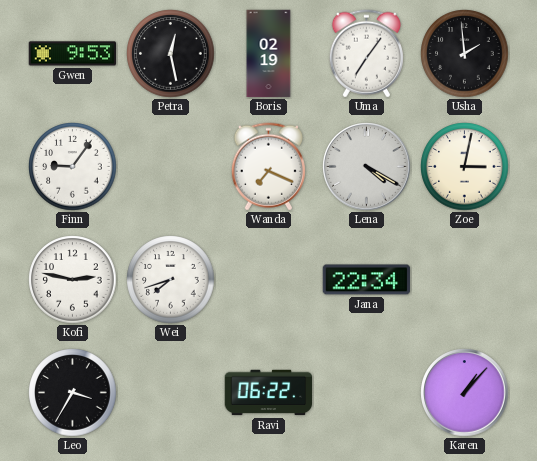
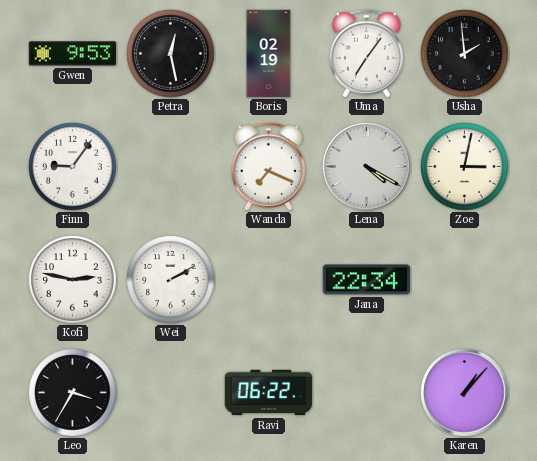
Wei: 7:42 -> 2:10 (171, 280)
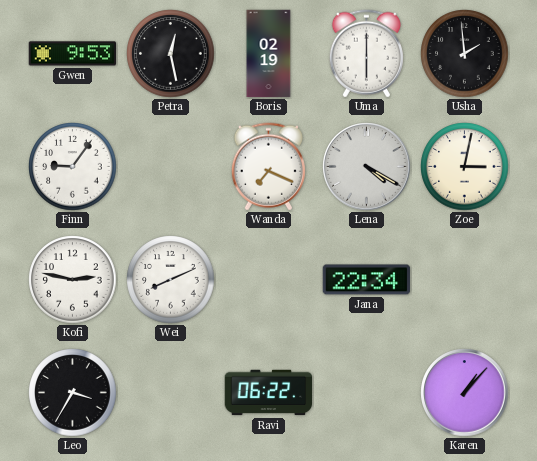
Uma: 7:06 -> 6:00 (366, 54)
Wei: 2:10 -> 8:11 (171, 280)
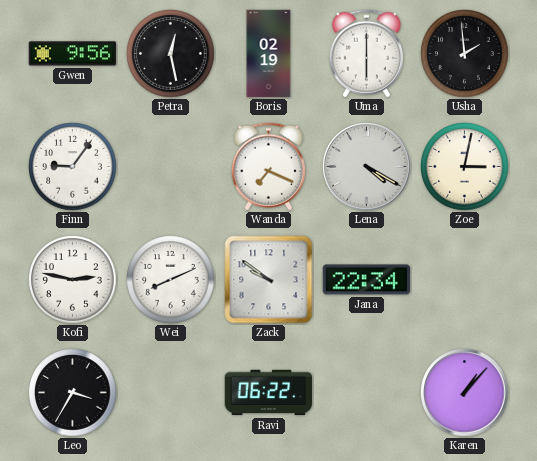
Gwen: 9:53 -> 9:56 (73, 54)
Zack: none -> 9:51 (269, 280)
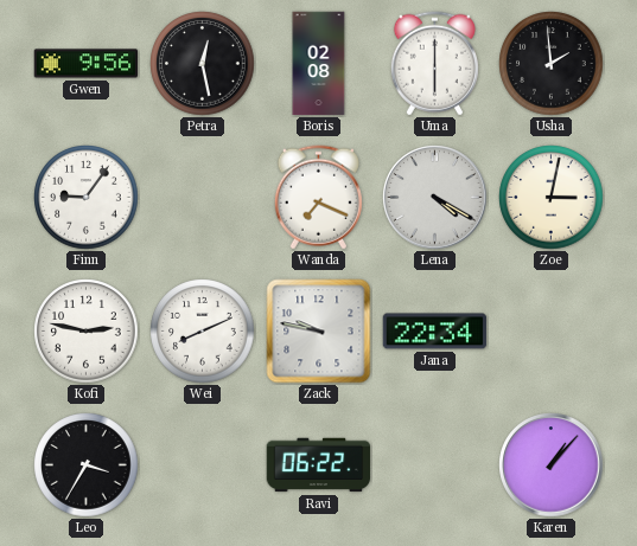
Boris: 02:19 -> 02:08 (319, 64)
Zack: 9:51 -> 9:47 (319, 332)
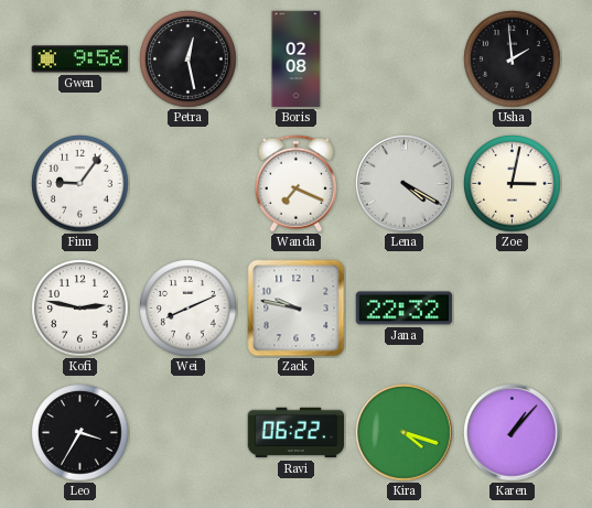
Uma: 6:00 -> none (434, 64)
Jana: 22:34 -> 22:32 (405, 309)
Kira: none -> 4:18 (405, 433)
